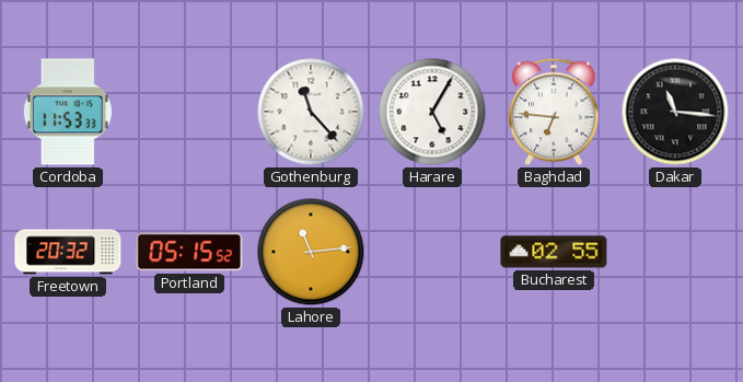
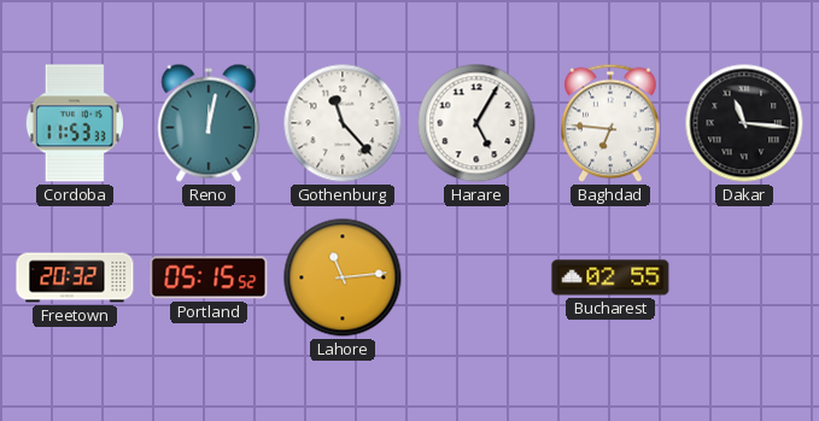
Reno: none -> 12:02 (209, 123)
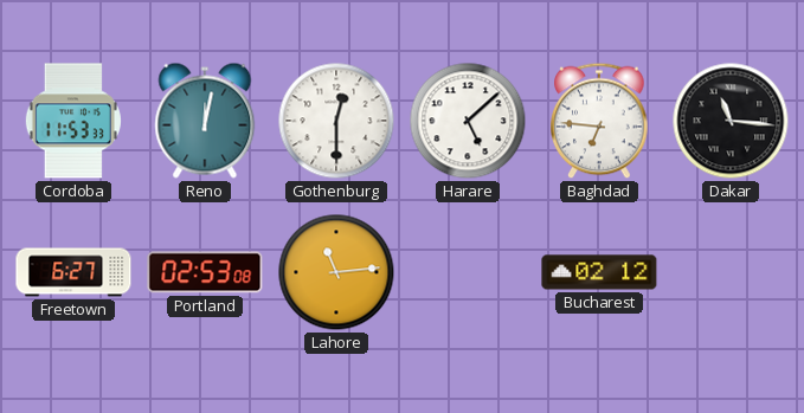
Gothenburg: 11:23 -> 12:30 (336, 121)
Harare: 5:05 -> 5:08 (468, 121)
Freetown: 20:32 -> 6:27 (73, 272)
Portland: 05:15 -> 02:53 (205, 272)
Bucharest: 02:55 -> 02:12 (599, 272)
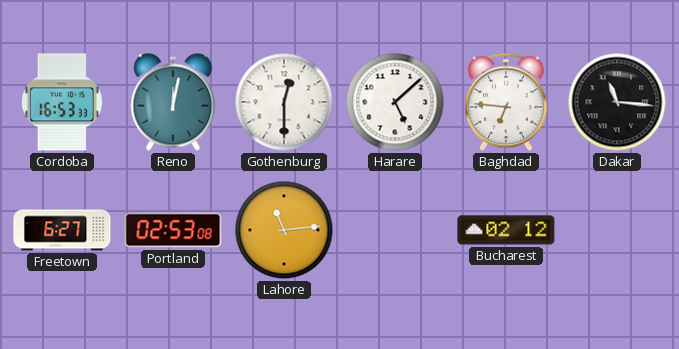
Cordoba: 11:53 -> 16:53 (62, 102)
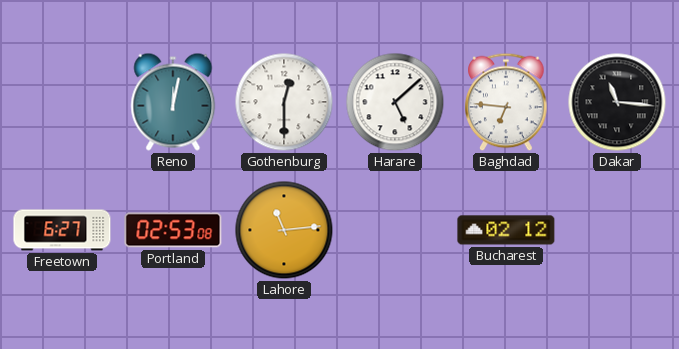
Cordoba: 16:53 -> none (62, 102)
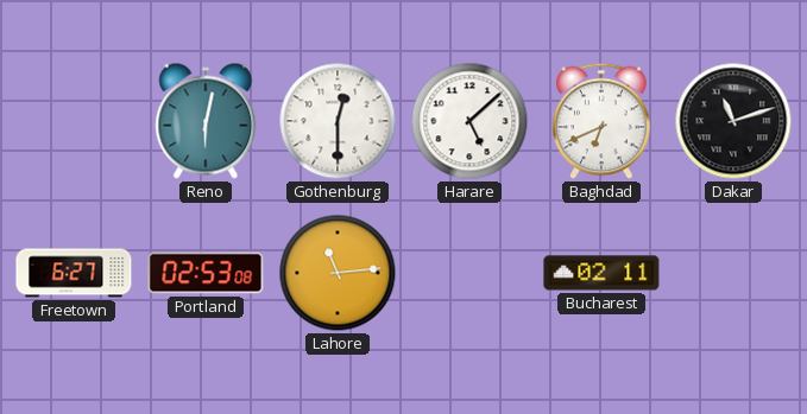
Reno: 12:02 -> 6:02 (206, 121)
Baghdad: 6:46 -> 6:41 (601, 121)
Dakar: 11:16 -> 11:12 (733, 121)
Bucharest: 02:12 -> 02:11 (601, 273)
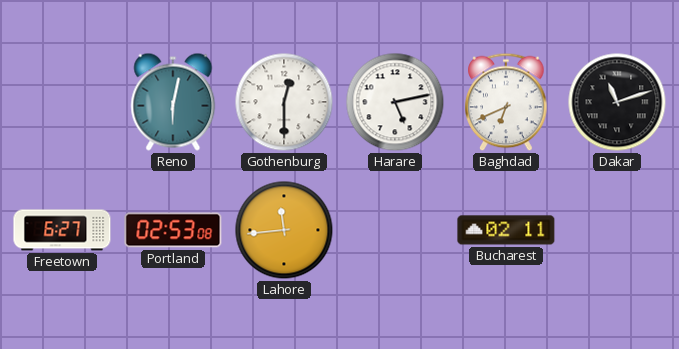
Harare: 5:08 -> 5:13 (395, 102)
Lahore: 11:14 -> 11:44 (284, 230)
